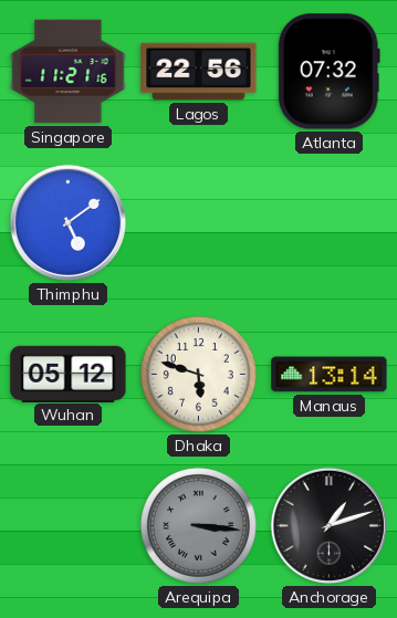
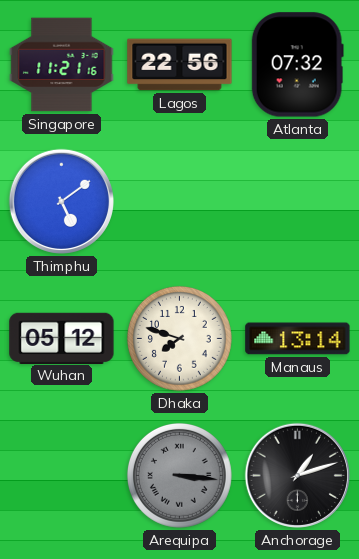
Dhaka: 5:48 -> 7:48 (179, 338)
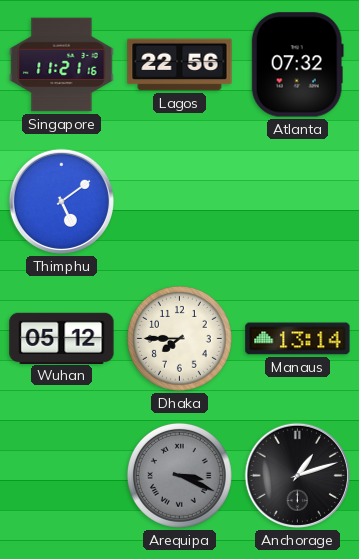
Dhaka: 7:48 -> 7:45 (179, 338)
Arequipa: 3:16 -> 3:19 (179, 475)
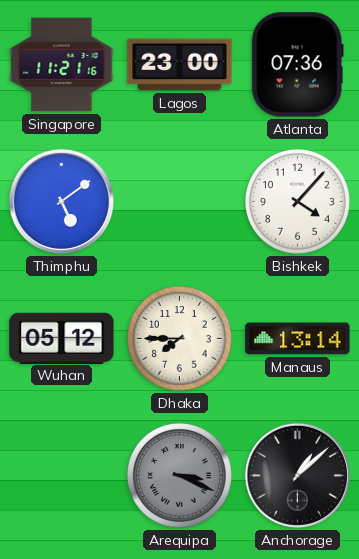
Lagos: 22:56 -> 23:00 (180, 65)
Atlanta: 07:32 -> 07:36 (297, 65)
Bishkek: none -> 4:07 (297, 201)
Anchorage: 1:12 -> 1:08 (297, 475)
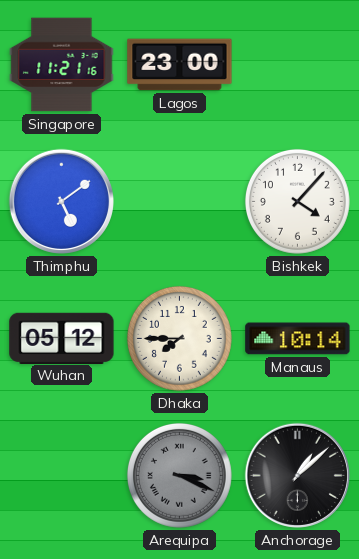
Atlanta: 07:36 -> none (297, 65)
Manaus: 13:14 -> 10:14 (298, 339)
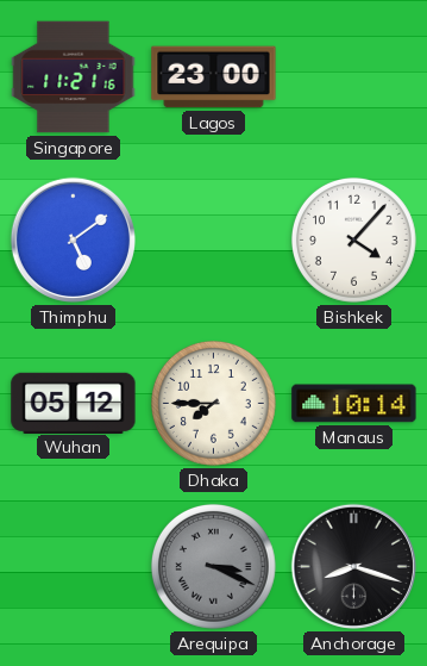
Anchorage: 1:08 -> 8:18 (353, 566)
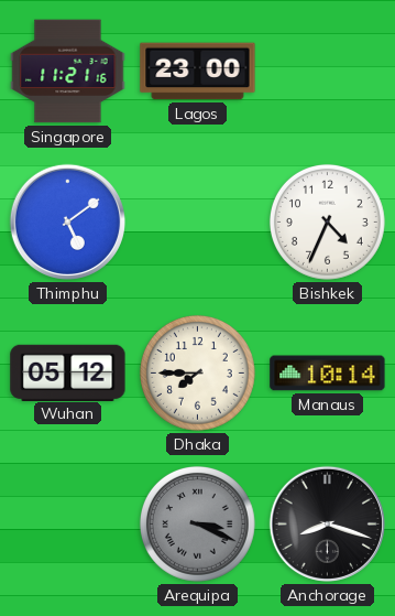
Bishkek: 4:07 -> 4:34 (327, 221)
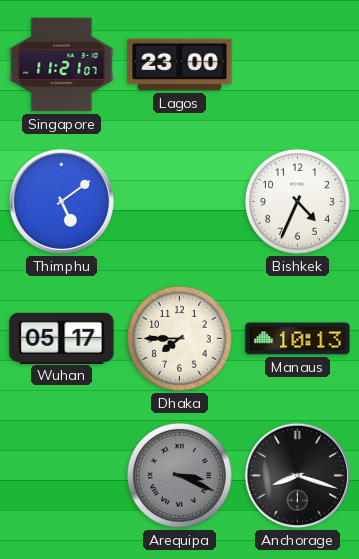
Singapore: 11:21:16 -> 11:21:07 (62, 65)
Wuhan: 05:12 -> 05:17 (62, 338)
Manaus: 10:14 -> 10:13 (298, 339)
